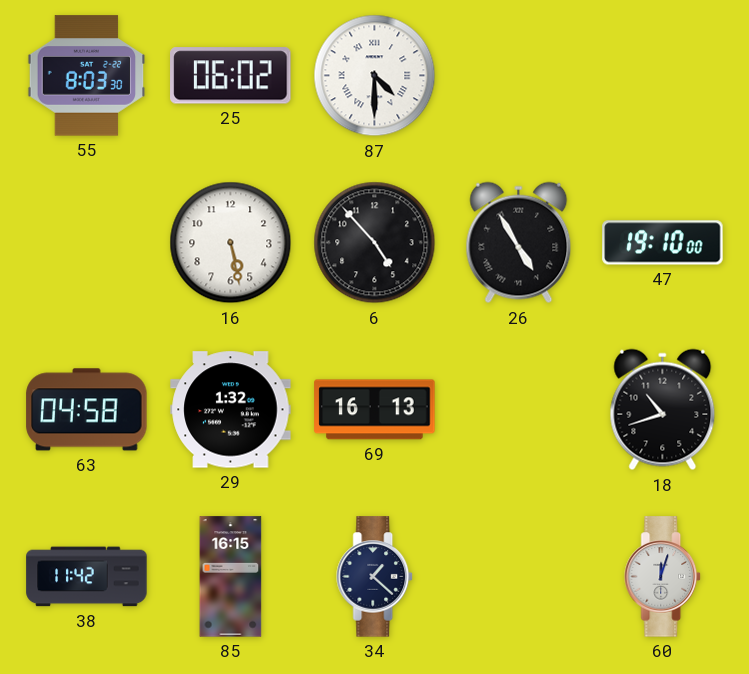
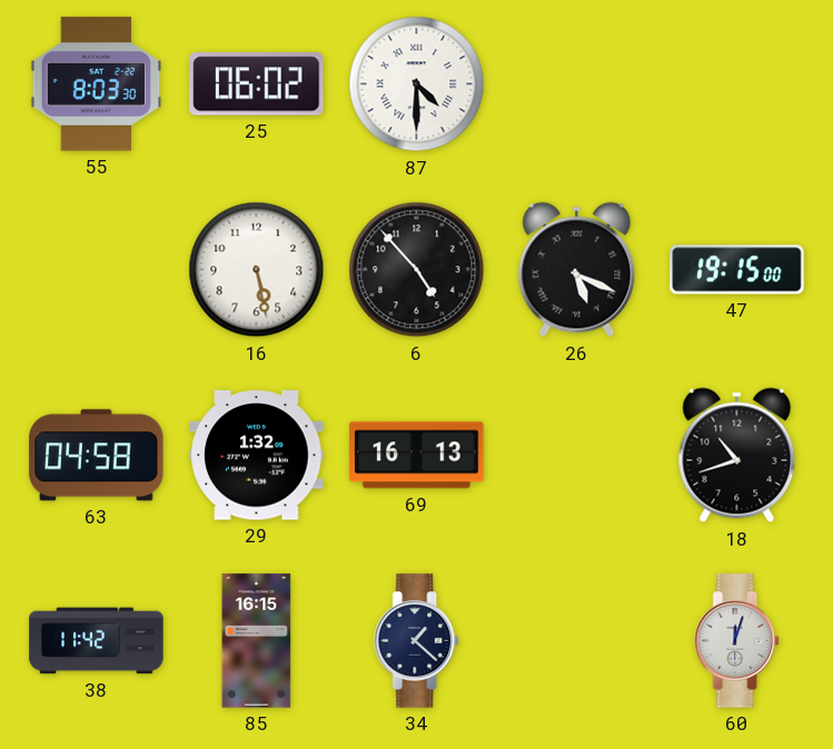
26: 4:55 -> 5:19 (577, 270)
47: 19:10 -> 19:15 (737, 270)
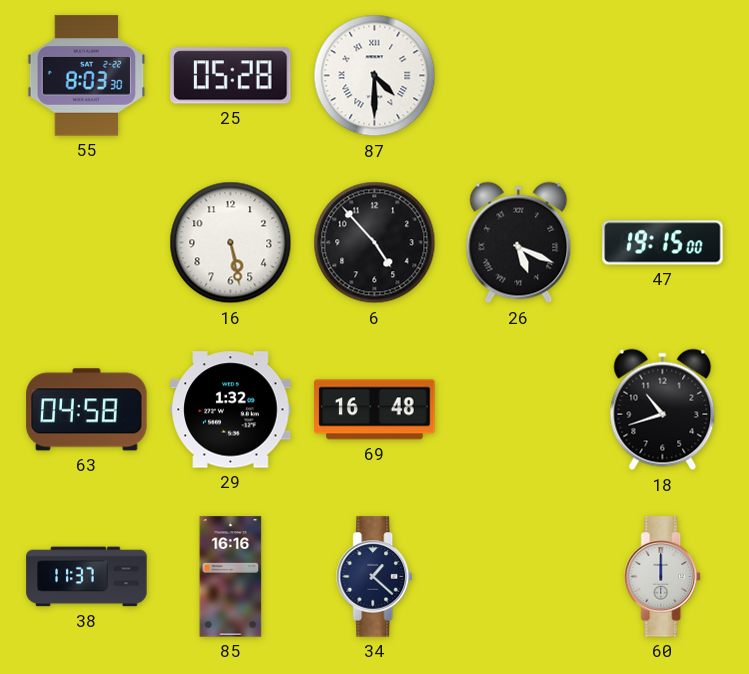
25: 06:02 -> 05:28 (231, 76)
69: 16:13 -> 16:48 (375, 410)
38: 11:42 -> 11:37 (87, 577)
85: 16:15 -> 16:16 (231, 577)
60: 12:03 -> 12:00 (663, 577)
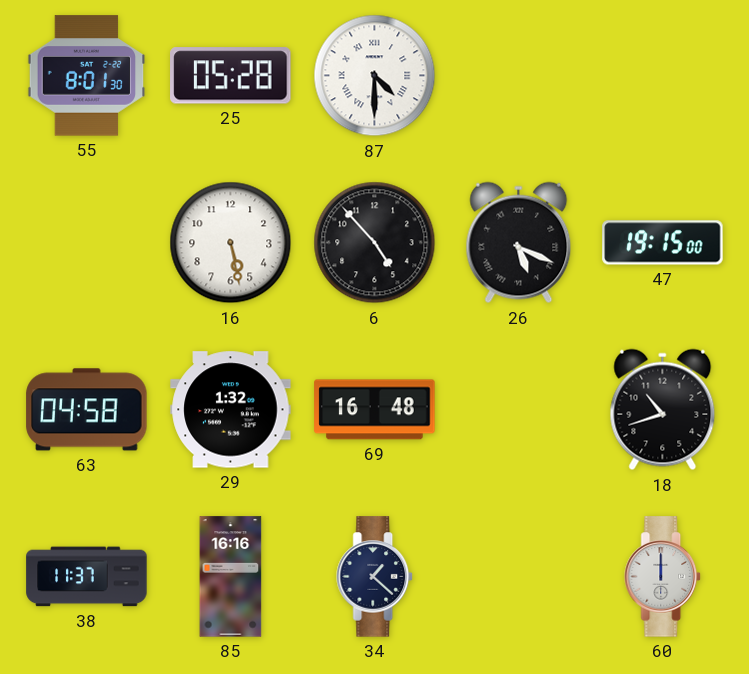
55: 8:03 -> 8:01 (87, 76)
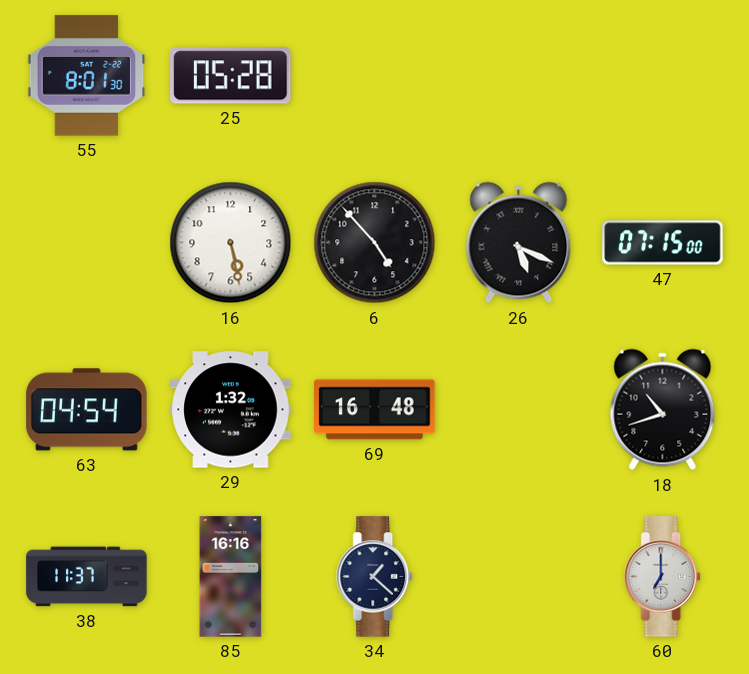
87: 4:30 -> none (375, 76)
47: 19:15 -> 07:15 (663, 243)
63: 04:58 -> 04:54 (87, 410)
60: 12:00 -> 7:00 (663, 577)
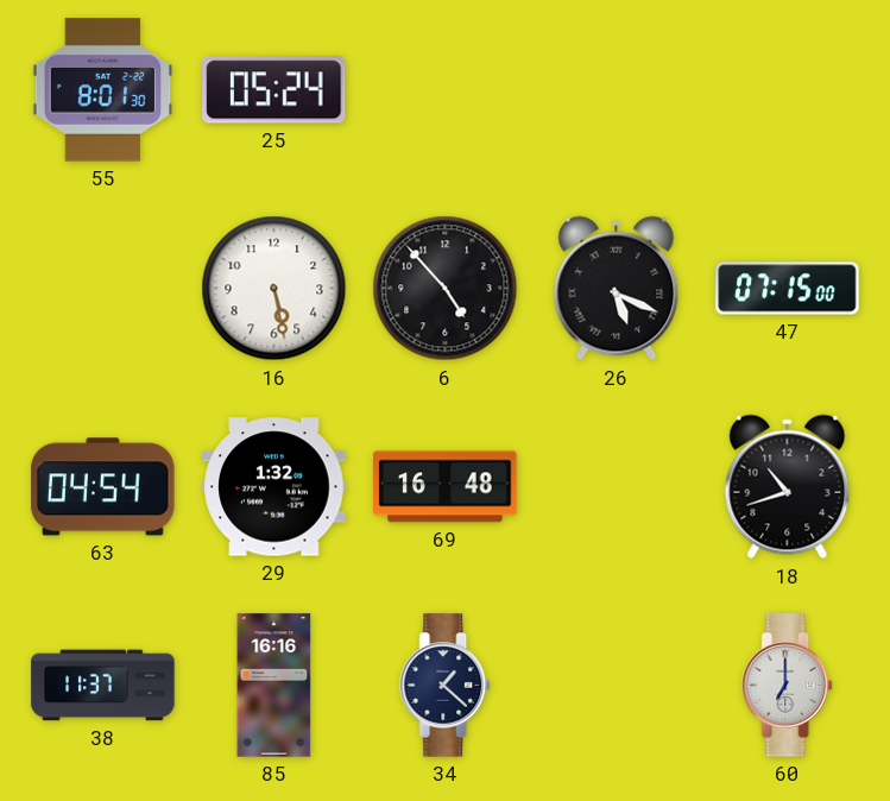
25: 05:28 -> 05:24 (274, 90)
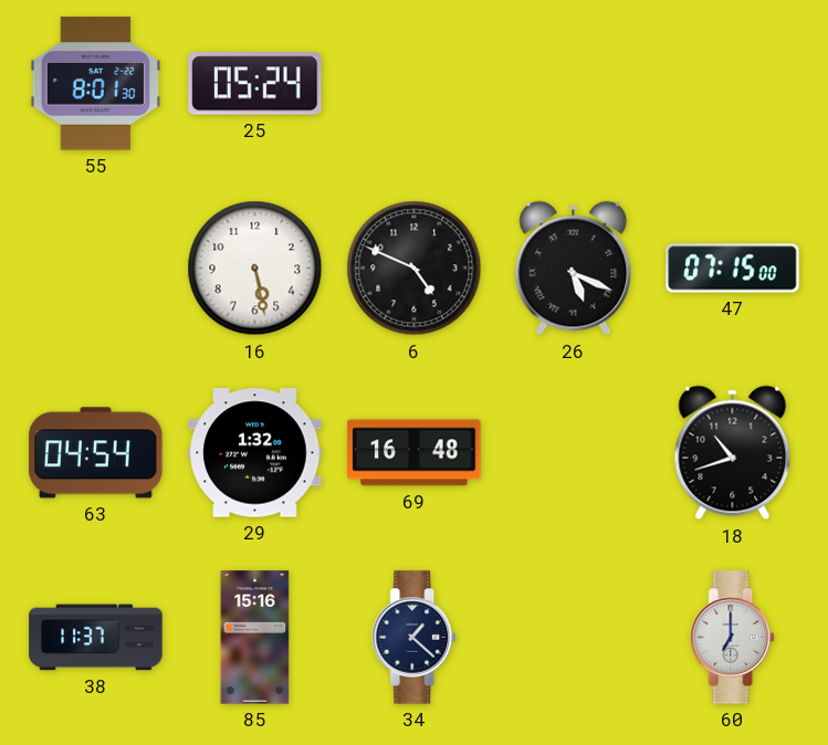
6: 4:53 -> 4:49 (415, 269)
85: 16:16 -> 15:16 (255, 638)
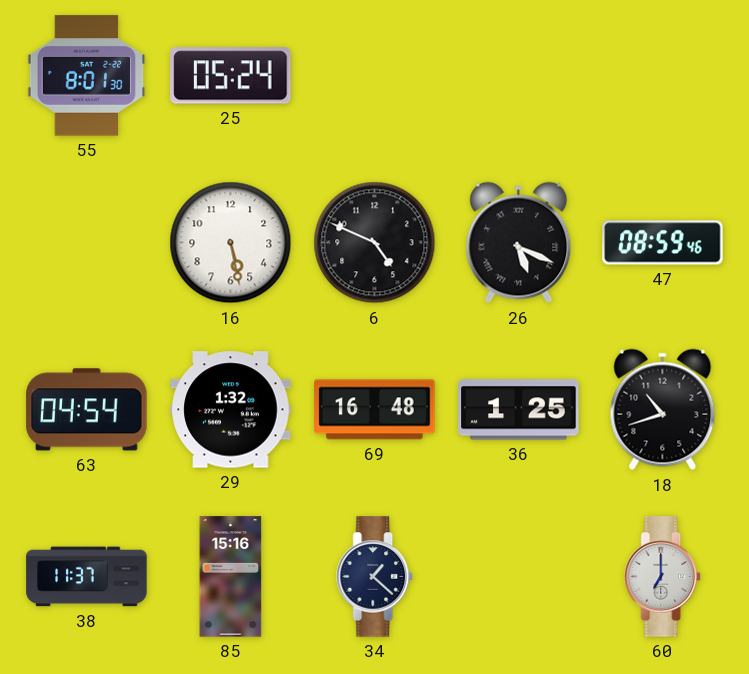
47: 07:15 -> 08:59 (663, 243)
36: none -> 1:25 (519, 410)
